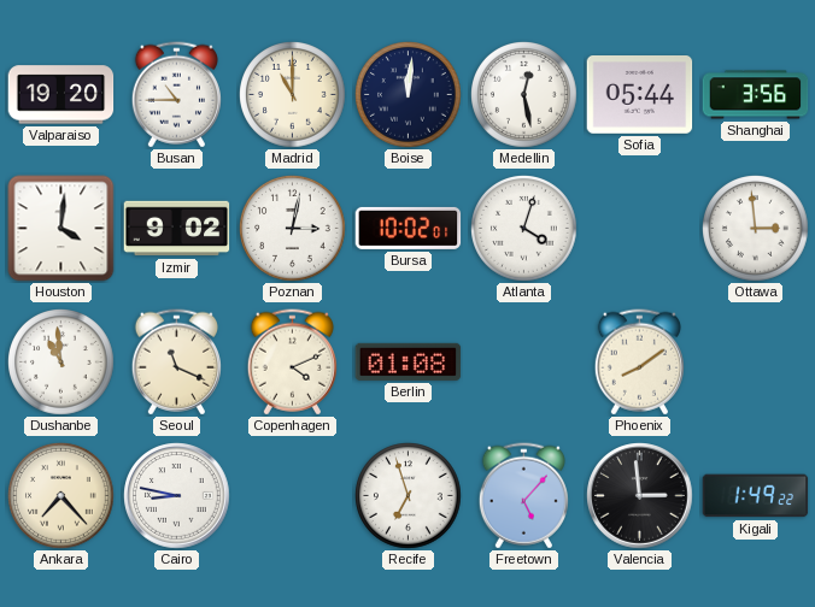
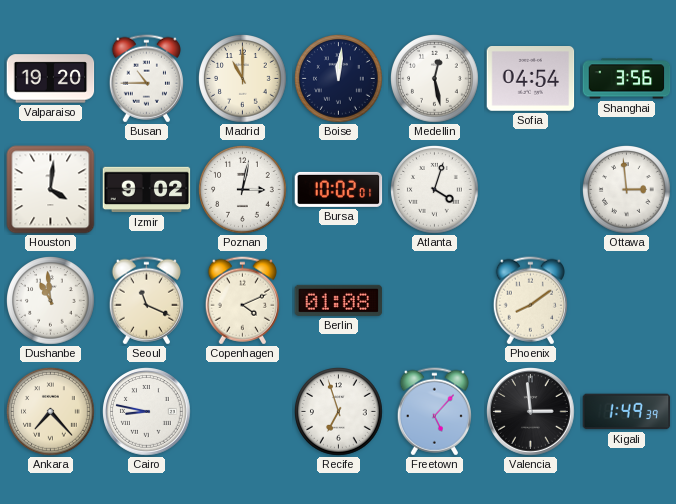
Sofia: 05:44 -> 04:54 (531, 79)
Kigali: 1:49:22 -> 1:49:39 (627, 412)
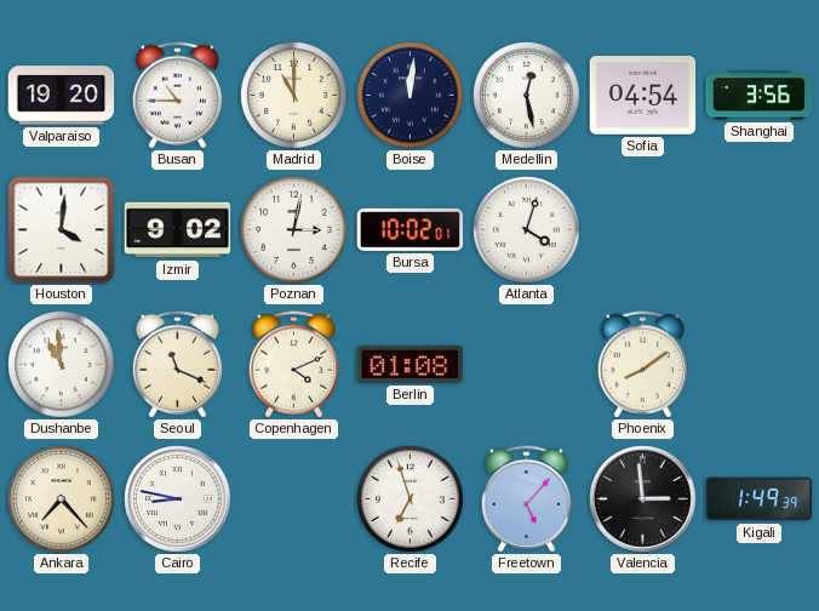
Ottawa: 2:59 -> none (627, 190)
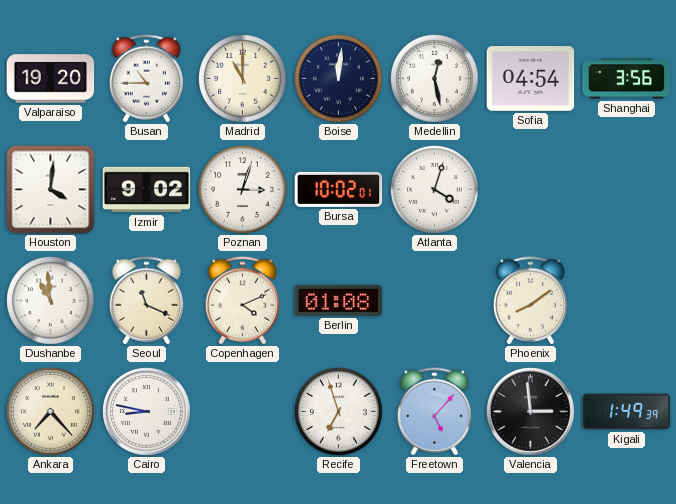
Poznan: 3:02 -> 3:03 (243, 190)
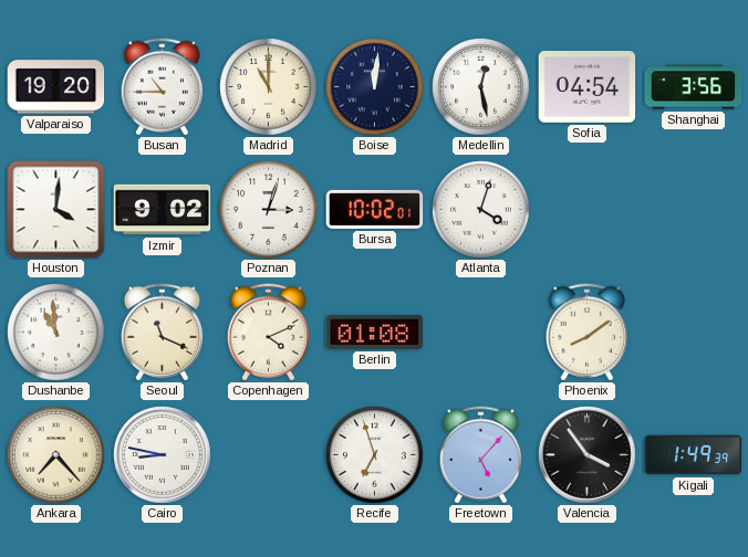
Valencia: 2:59 -> 3:54 (588, 455)
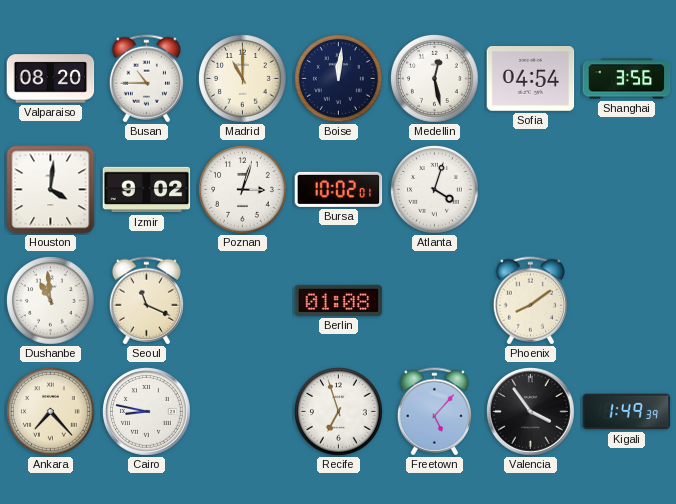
Valparaiso: 19:20 -> 08:20 (51, 79)
Copenhagen: 4:11 -> none (268, 333)
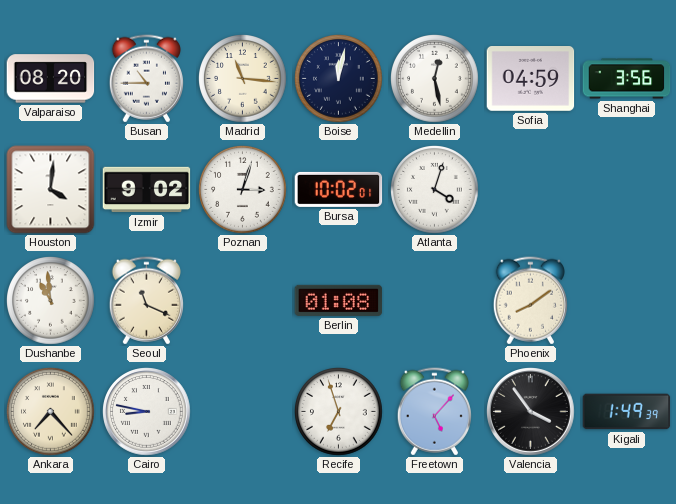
Madrid: 11:00 -> 11:16 (243, 79)
Boise: 12:01 -> 12:02 (339, 79)
Sofia: 04:54 -> 04:59 (531, 79)
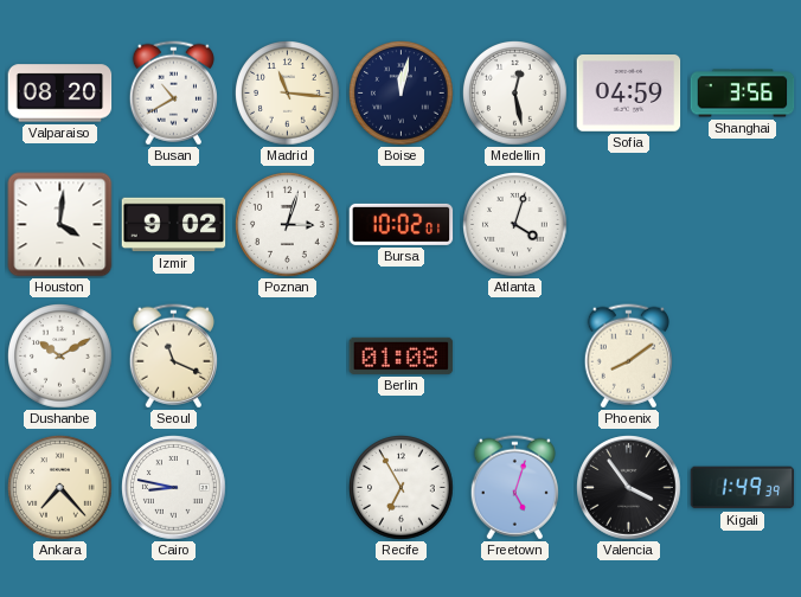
Busan: 10:45 -> 10:40 (173, 94)
Dushanbe: 10:59 -> 10:10 (60, 357)
Recife: 6:57 -> 6:55 (402, 488)
Freetown: 5:07 -> 5:03 (514, 488)
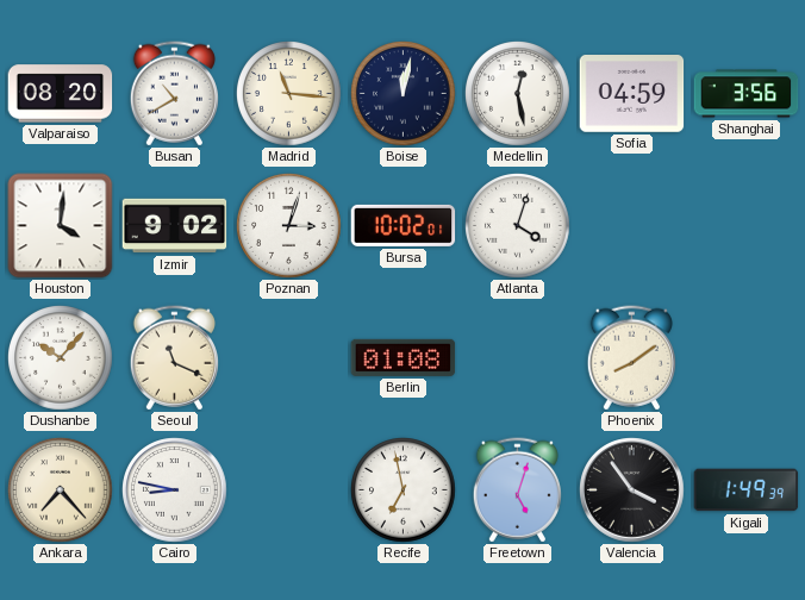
Dushanbe: 10:10 -> 10:07 (61, 358)
Recife: 6:55 -> 6:58 (404, 490)
